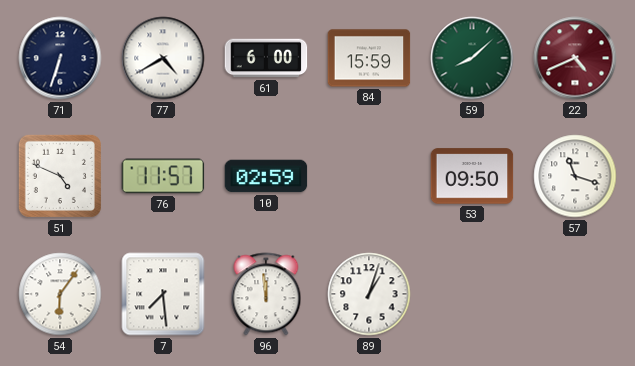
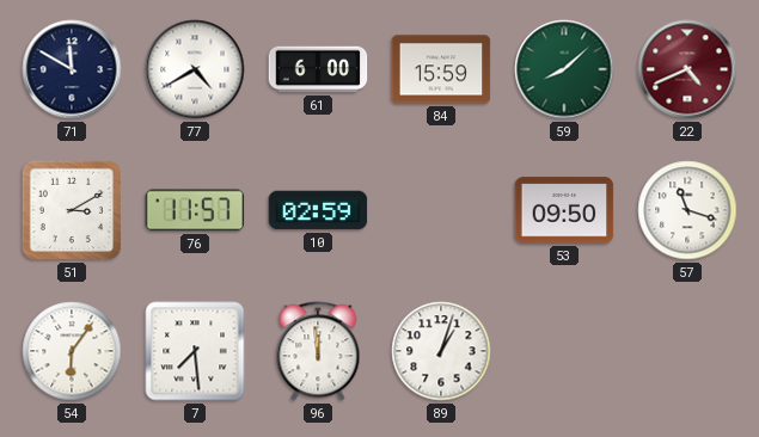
71: 6:33 -> 11:50 (72, 69)
51: 4:49 -> 3:10 (72, 210)
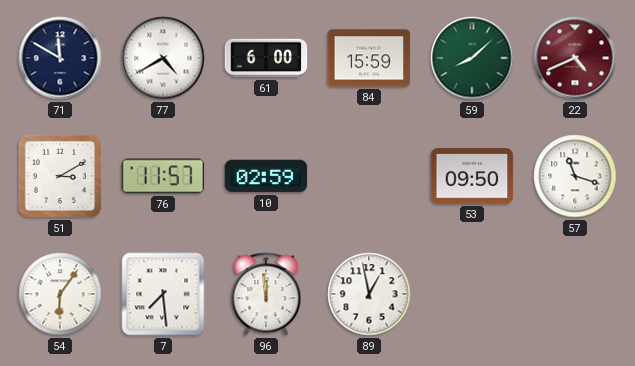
89: 1:03 -> 12:58 (369, 294)
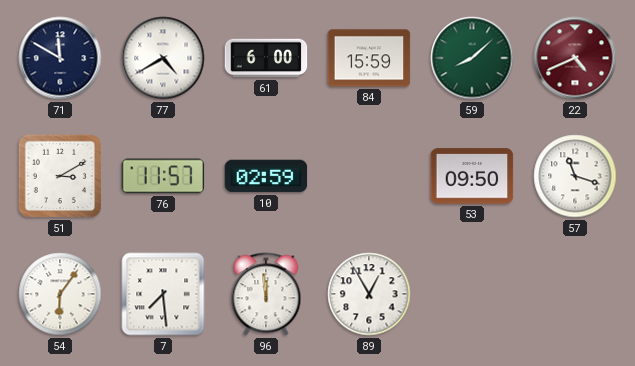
89: 12:58 -> 12:55 (369, 294)
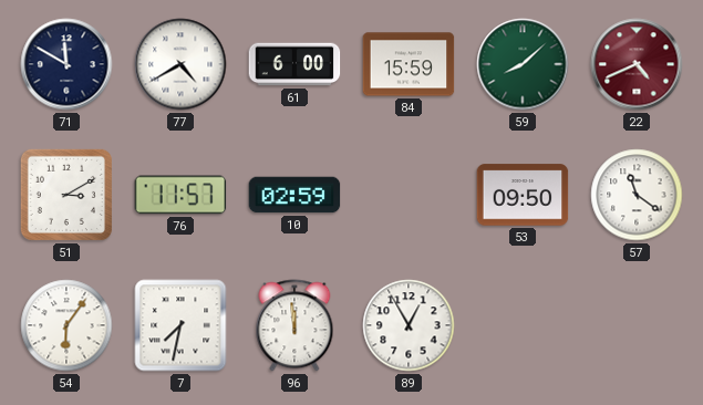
57: 11:18 -> 11:21 (637, 195)
7: 7:29 -> 7:32 (180, 325)
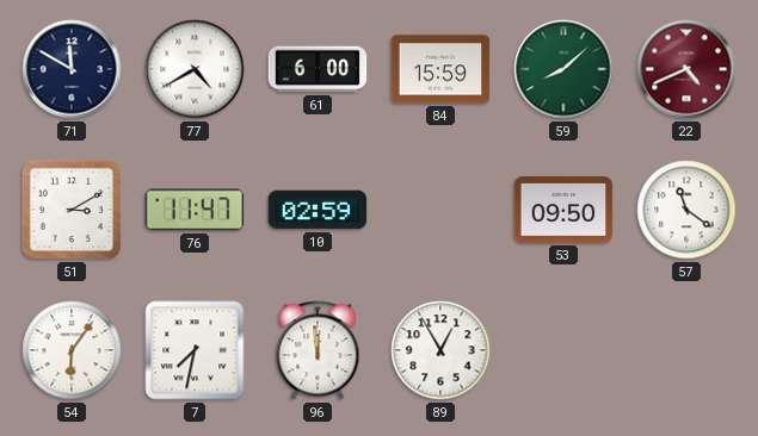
76: 11:57 -> 11:47 (195, 210)
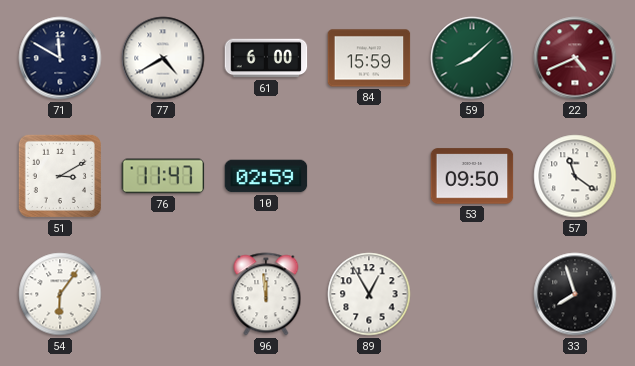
7: 7:32 -> none (195, 350)
33: none -> 7:57 (575, 294)
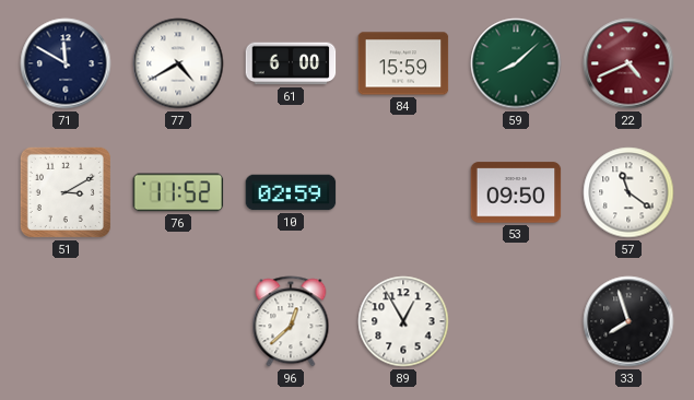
76: 11:47 -> 11:52 (178, 192)
54: 6:06 -> none (60, 294)
96: 11:59 -> 12:38 (291, 321)
